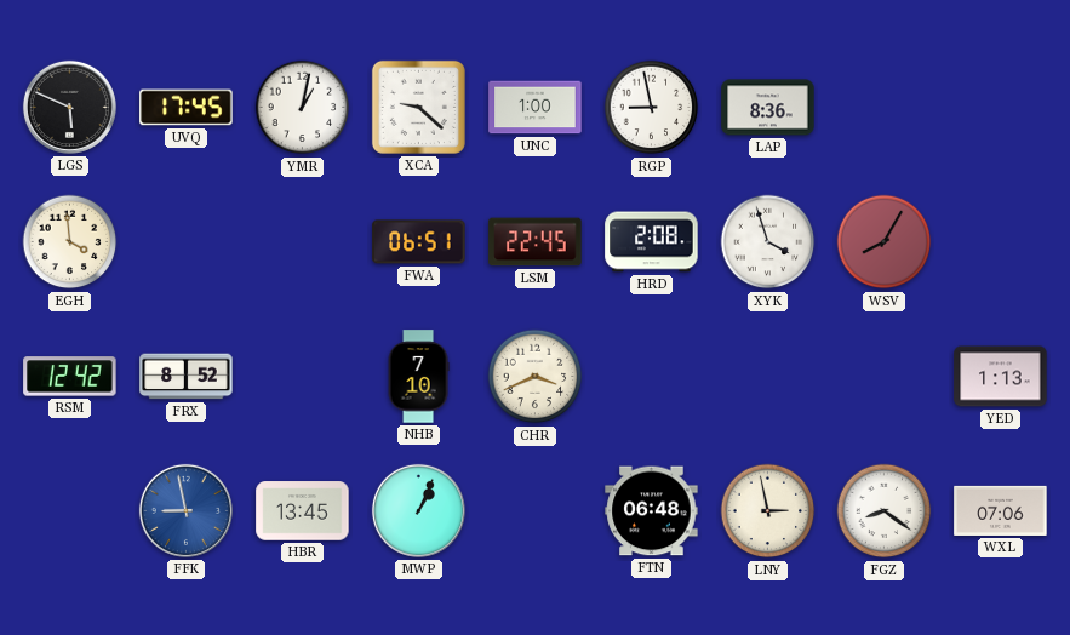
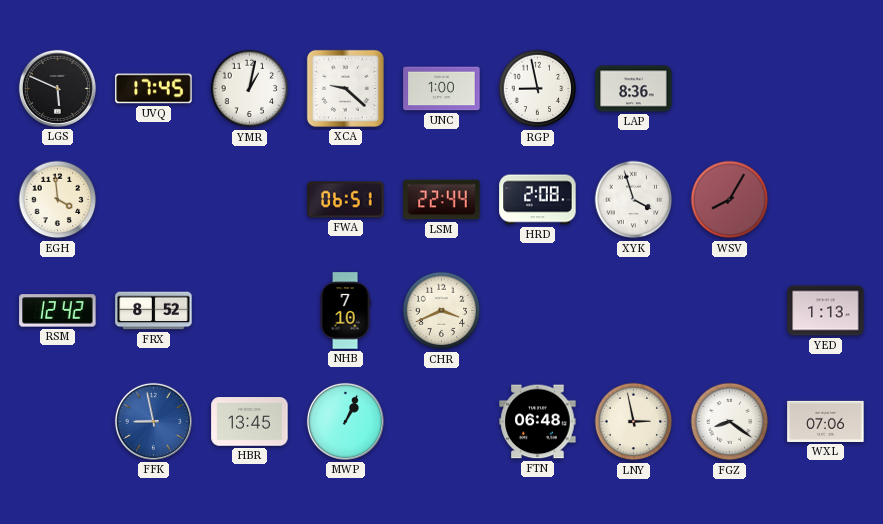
LSM: 22:45 -> 22:44 (442, 200)
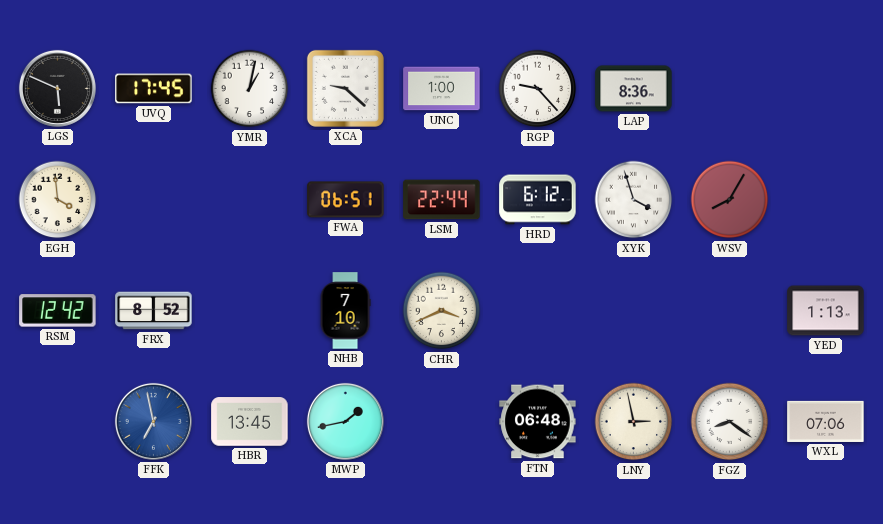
RGP: 8:58 -> 9:23 (538, 89)
HRD: 2:08 -> 6:12 (538, 200)
FFK: 8:58 -> 6:58 (153, 421)
MWP: 1:04 -> 1:43 (345, 421)
